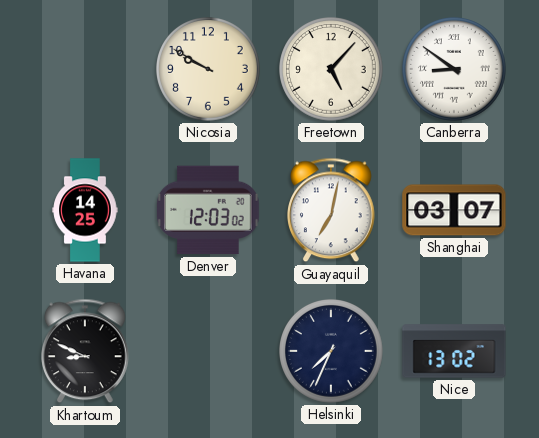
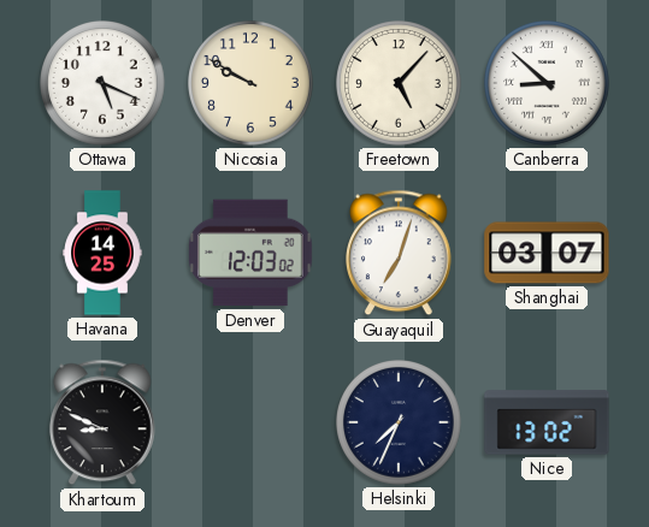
Ottawa: none -> 5:19 (104, 84)
Canberra: 8:51 -> 8:52 (548, 84)
Guayaquil: 7:02 -> 7:03 (400, 253)
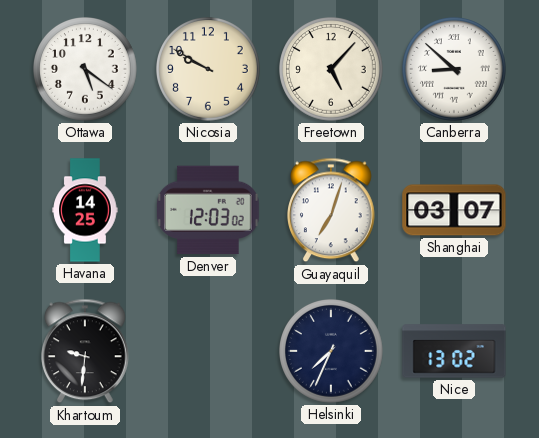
Ottawa: 5:19 -> 5:21 (86, 70)
Khartoum: 8:49 -> 9:31 (86, 351)
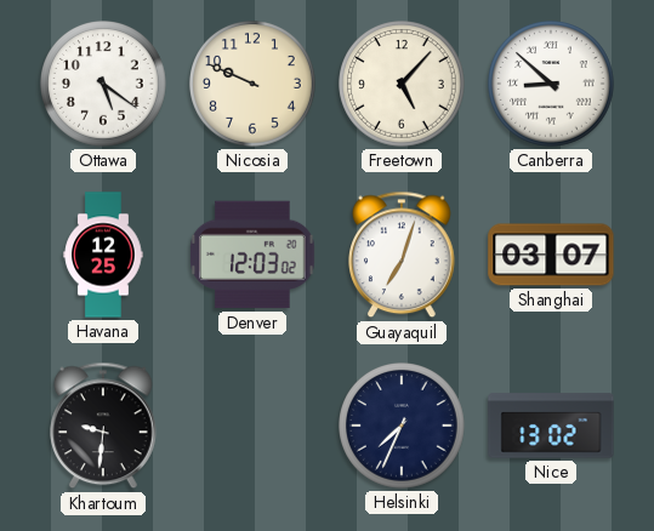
Nicosia: 9:50 -> 9:49 (254, 85)
Havana: 14:25 -> 12:25 (103, 255)
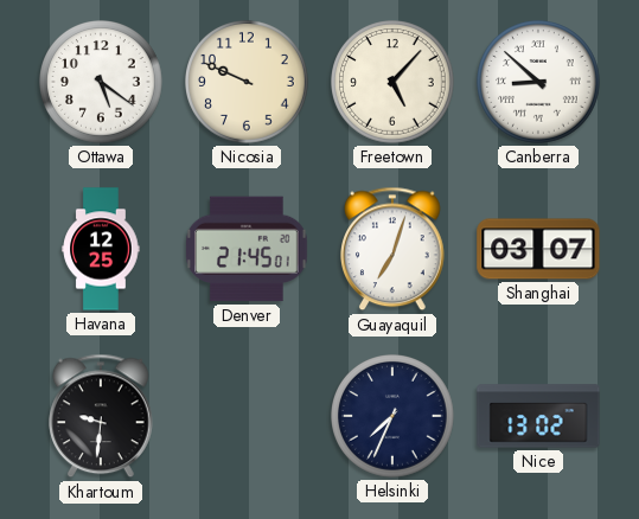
Denver: 12:03 -> 21:45 (247, 249)
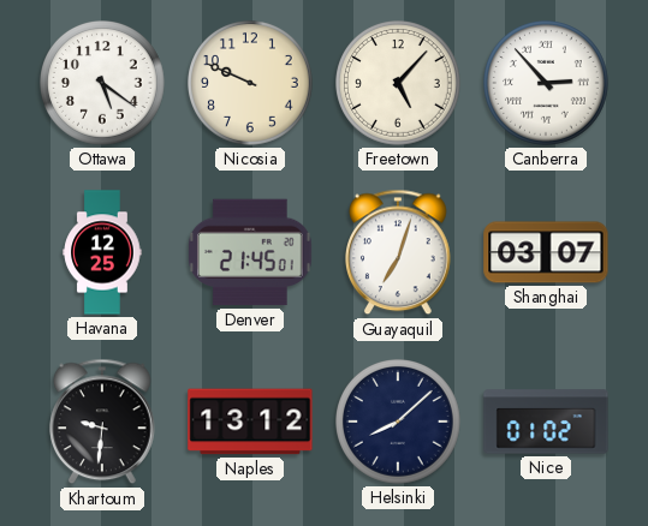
Canberra: 8:52 -> 2:53 (547, 84)
Naples: none -> 13:12 (250, 422)
Helsinki: 7:34 -> 8:08 (399, 423)
Nice: 13:02 -> 01:02 (546, 422)
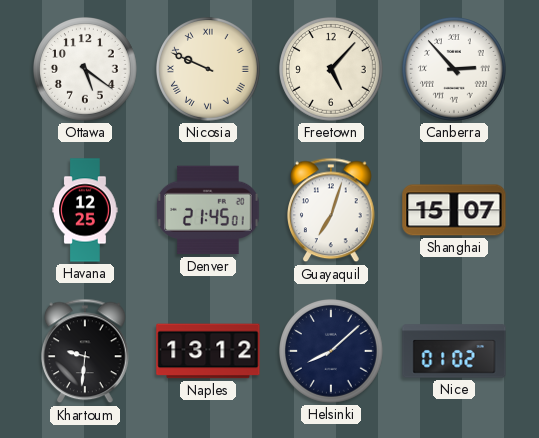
Nicosia numerals: Arabic -> Roman (209, 70)
Shanghai: 03:07 -> 15:07 (454, 210)
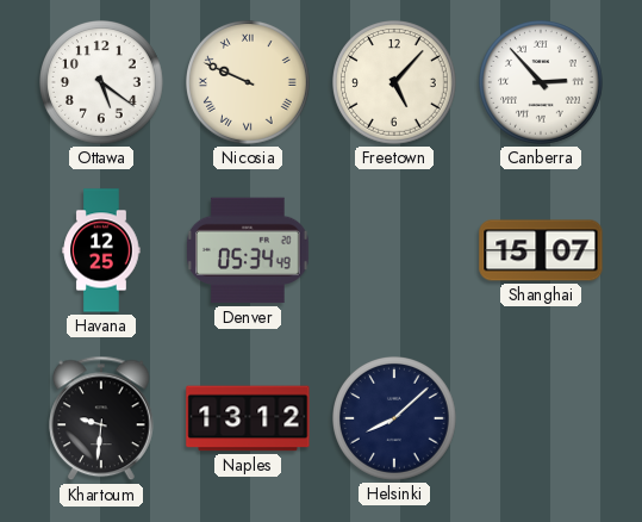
Denver: 21:45 -> 05:34 (248, 250)
Guayaquil: 7:03 -> none (332, 210)
Nice: 01:02 -> none (454, 351)
